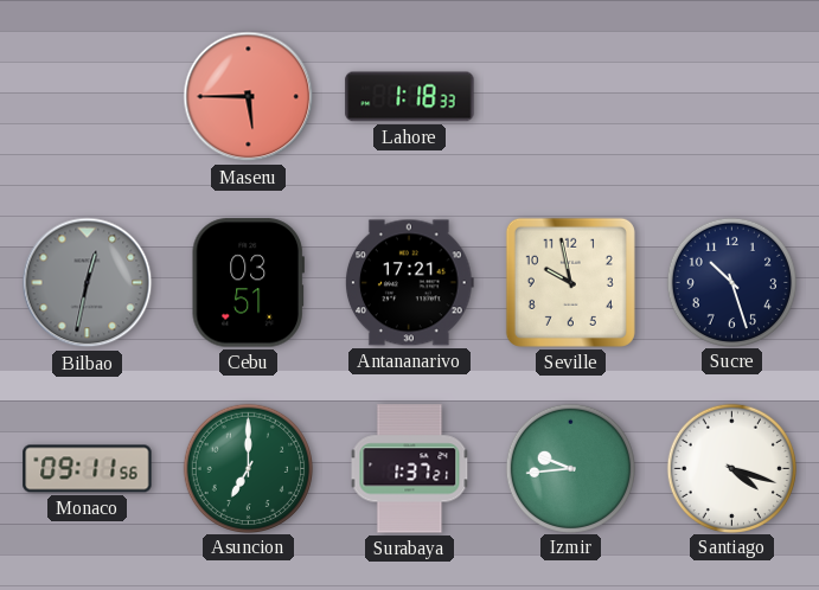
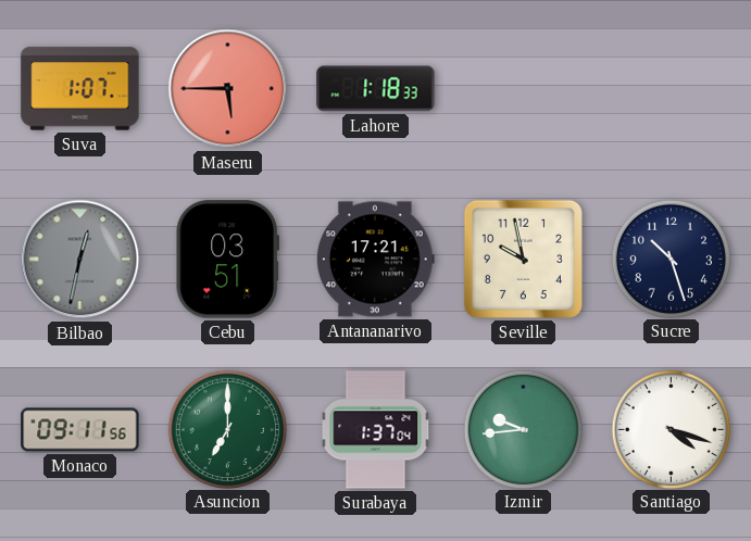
Suva: none -> 1:07 (80, 89)
Surabaya: 1:37:21 -> 1:37:04 (376, 430)
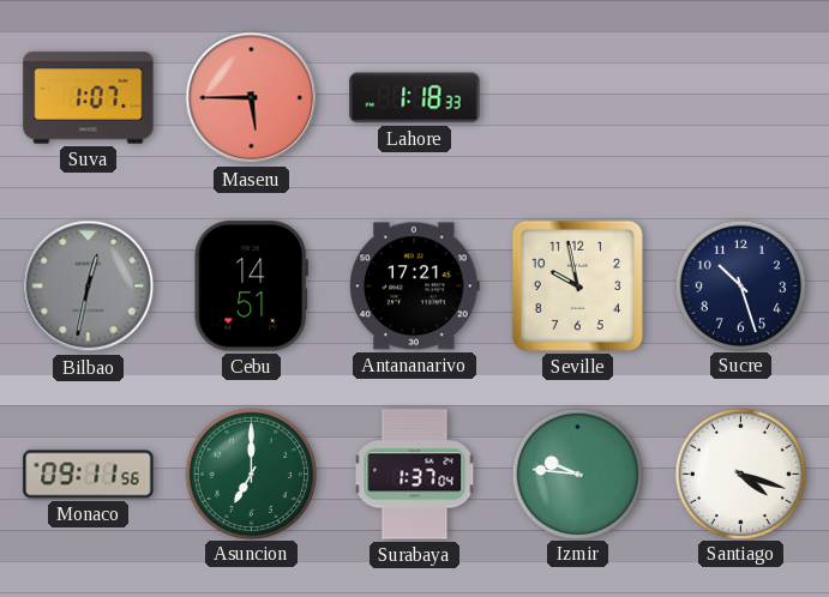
Cebu: 03:51 -> 14:51 (251, 287)
Izmir: 9:44 -> 9:46 (577, 474)
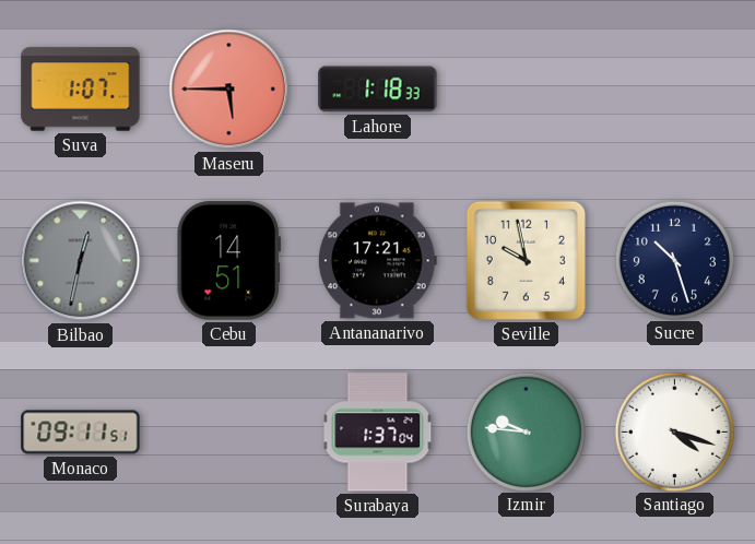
Monaco: 09:11:56 -> 09:11:51 (81, 433)
Asuncion: 7:00 -> none (251, 474)
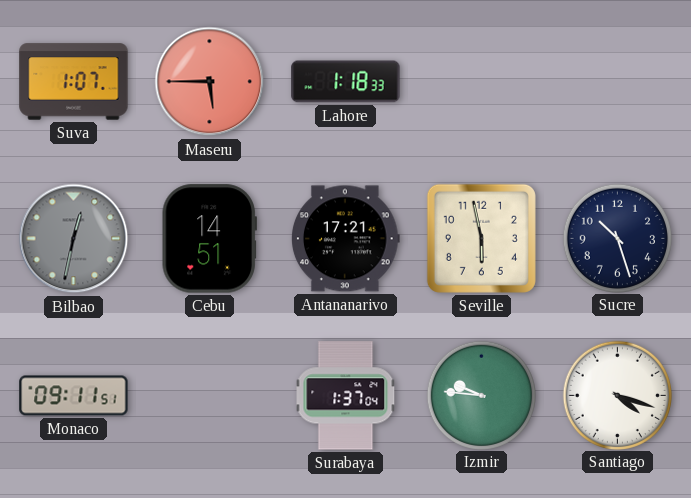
Seville: 9:58 -> 5:58 (481, 238)
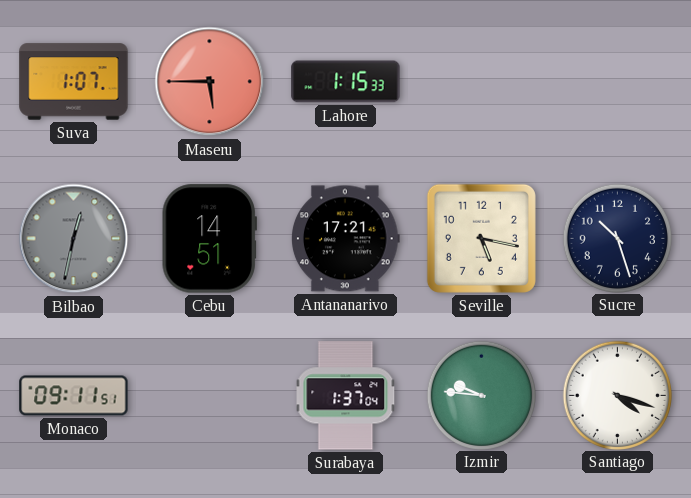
Lahore: 1:18 -> 1:15 (346, 82)
Seville: 5:58 -> 5:17 (481, 238)
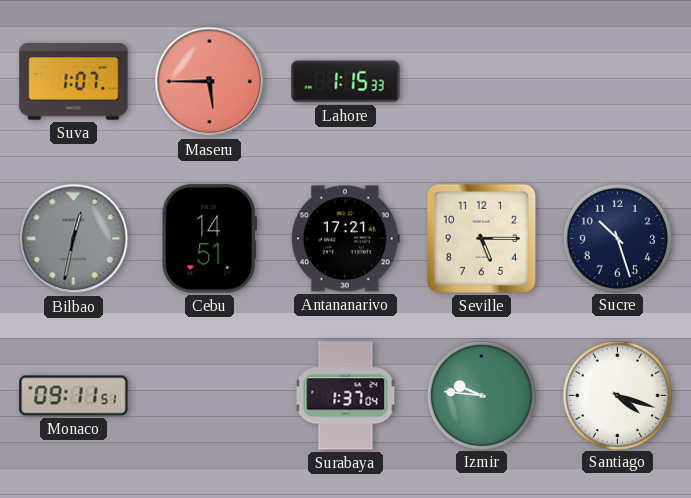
Seville: 5:17 -> 5:15 (481, 238)
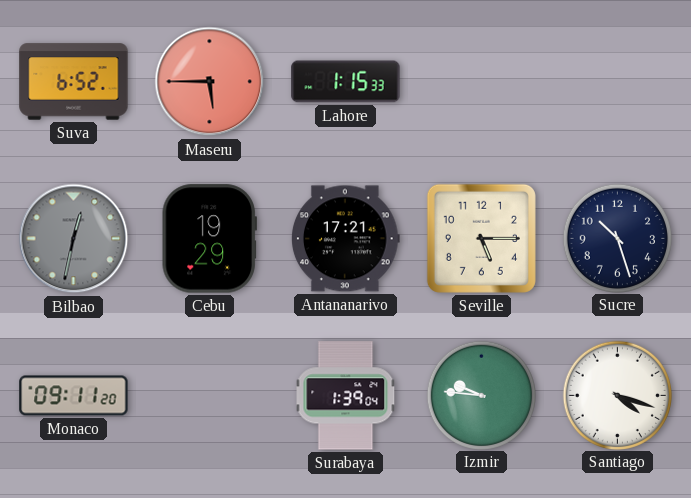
Suva: 1:07 -> 6:52 (74, 82)
Cebu: 14:51 -> 19:29 (209, 239)
Monaco: 09:11:51 -> 09:11:20 (74, 396)
Surabaya: 1:37 -> 1:39 (346, 396)
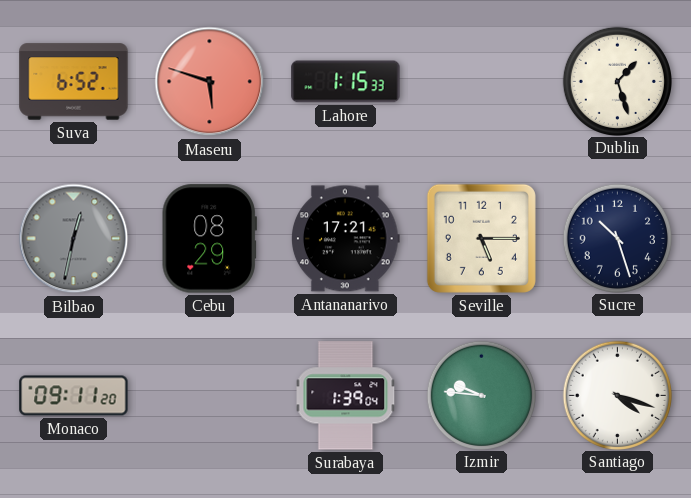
Maseru: 5:45 -> 5:48 (210, 82)
Dublin: none -> 1:27 (617, 81)
Cebu: 19:29 -> 08:29 (209, 239)
